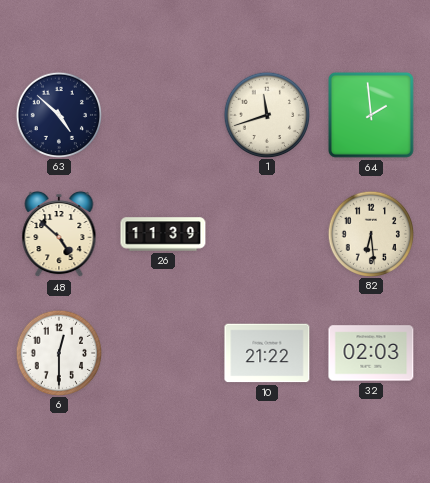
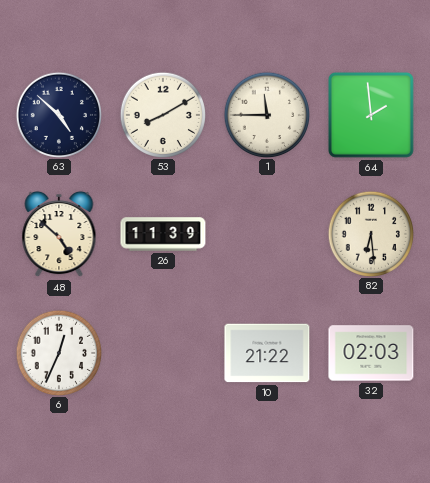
53: none -> 8:10 (162, 114)
1: 11:42 -> 11:45 (266, 114)
6: 12:30 -> 12:34 (58, 352)
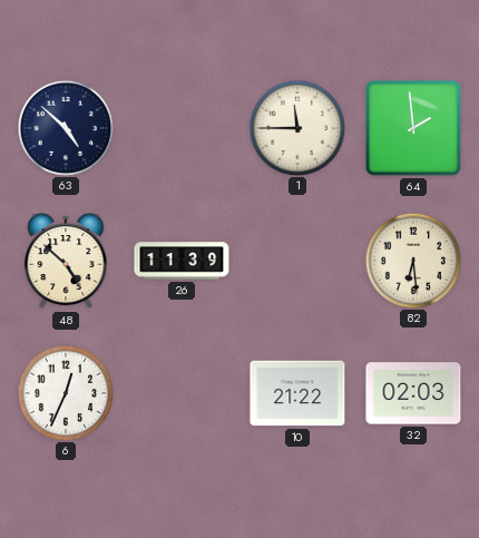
53: 8:10 -> none (162, 114)
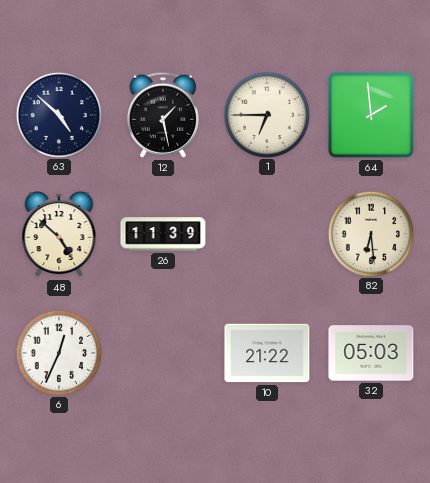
12: none -> 1:28 (163, 115)
1: 11:45 -> 6:45 (266, 114)
32: 02:03 -> 05:03 (371, 353)
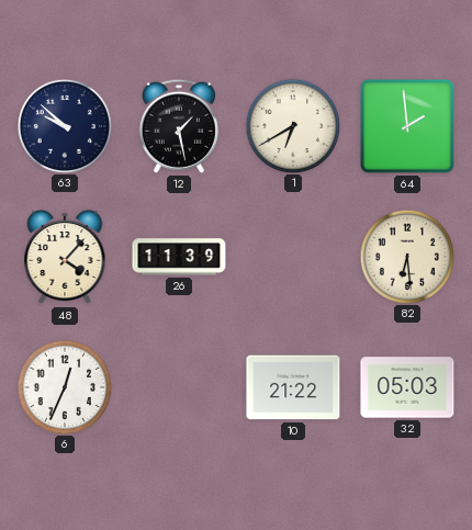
63: 4:52 -> 9:52 (64, 125)
1: 6:45 -> 6:40 (292, 125)
48: 4:52 -> 4:07 (65, 257)
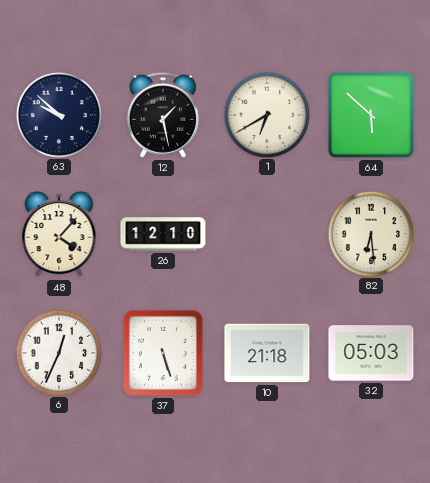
64: 1:59 -> 5:52 (371, 115)
26: 11:39 -> 12:10 (163, 234)
37: none -> 5:27 (163, 353)
10: 21:22 -> 21:18 (267, 353)
